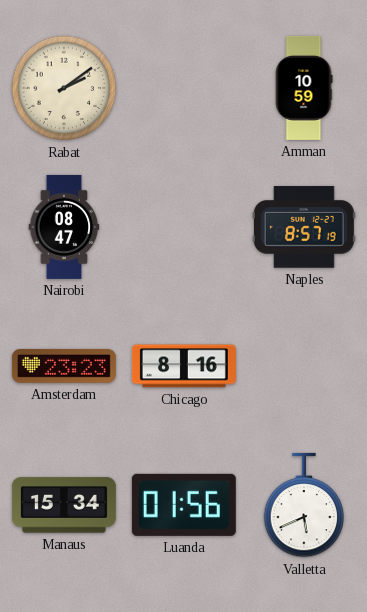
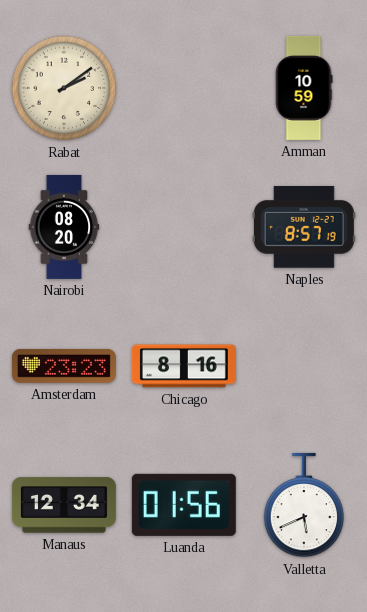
Nairobi: 08:47 -> 08:20 (64, 227)
Manaus: 15:34 -> 12:34 (64, 505)
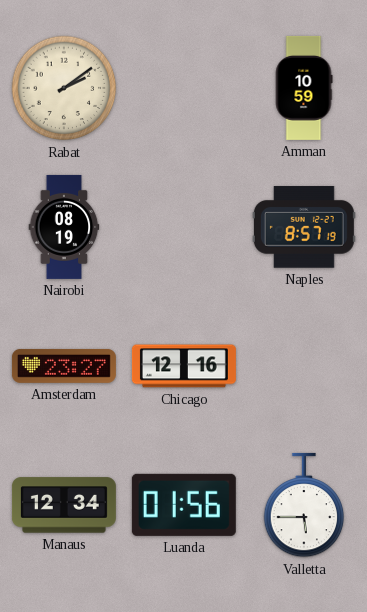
Nairobi: 08:20 -> 08:19 (64, 227)
Amsterdam: 23:23 -> 23:27 (64, 366)
Chicago: 8:16 -> 12:16 (184, 366)
Valletta: 5:41 -> 5:45 (304, 505)
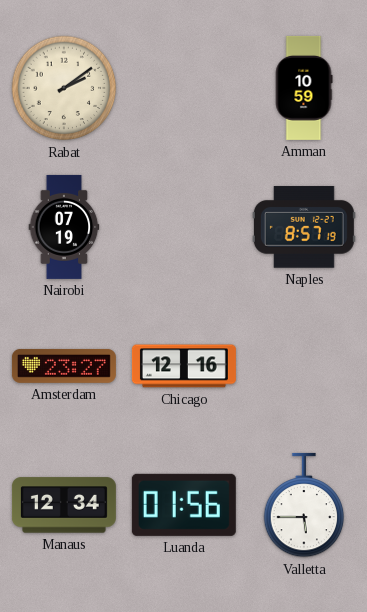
Nairobi: 08:19 -> 07:19 (64, 227)
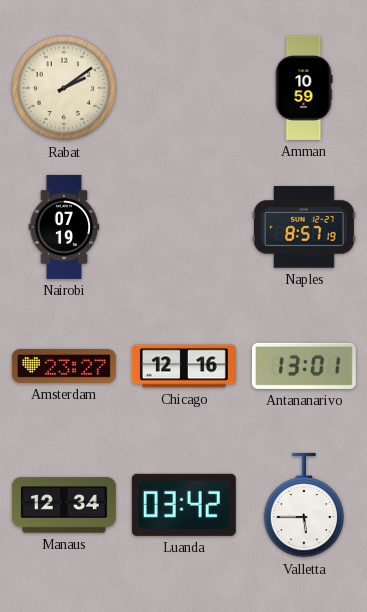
Antananarivo: none -> 13:01 (304, 366)
Luanda: 01:56 -> 03:42 (184, 505)
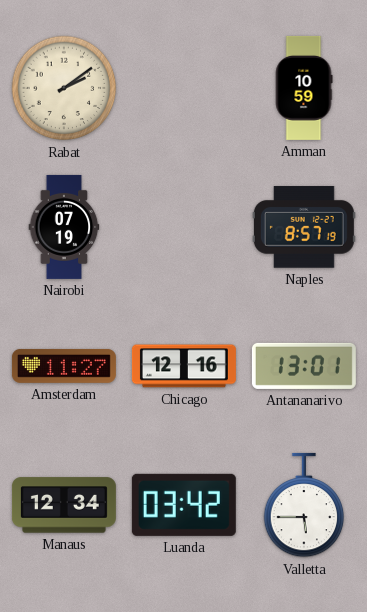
Amsterdam: 23:27 -> 11:27 (64, 366)
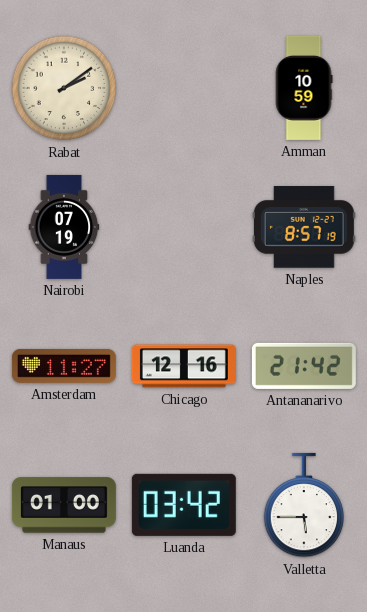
Antananarivo: 13:01 -> 21:42 (304, 366)
Manaus: 12:34 -> 01:00 (64, 505)
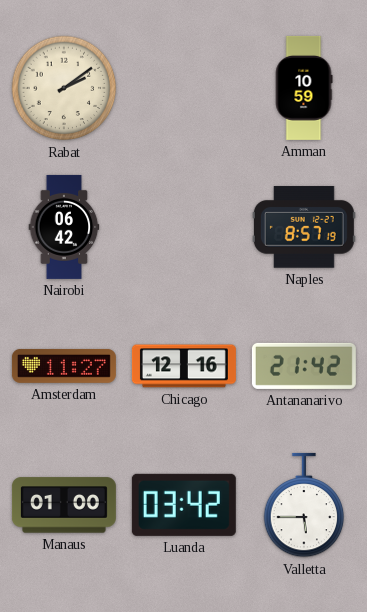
Nairobi: 07:19 -> 06:42 (64, 227)
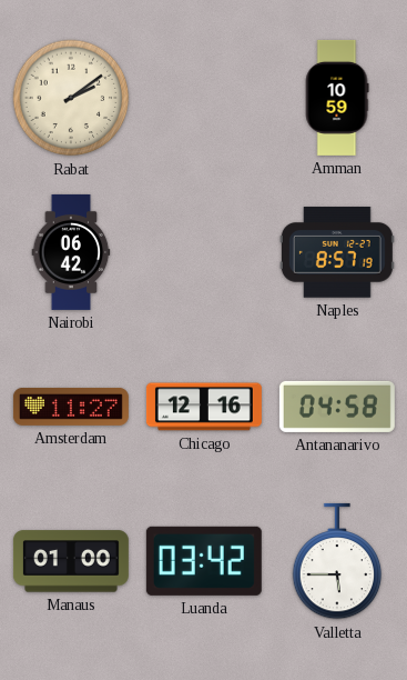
Antananarivo: 21:42 -> 04:58 (337, 407)
